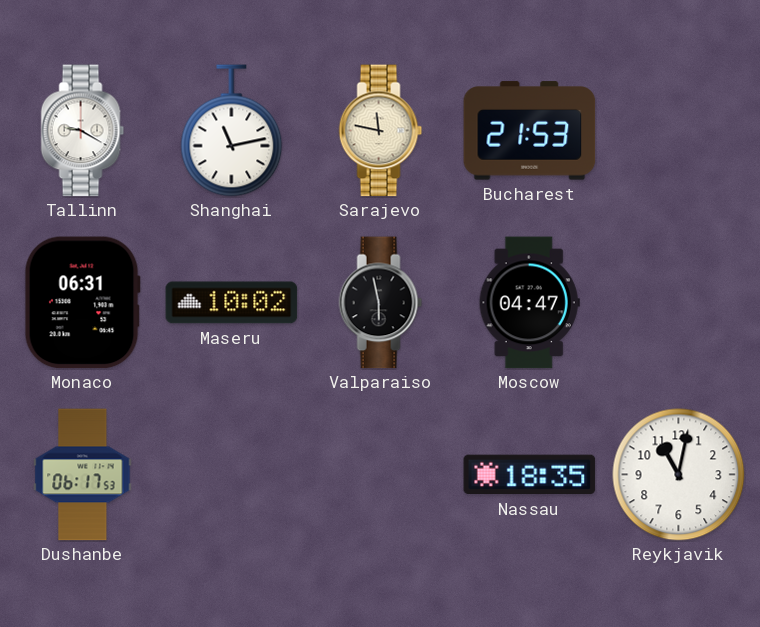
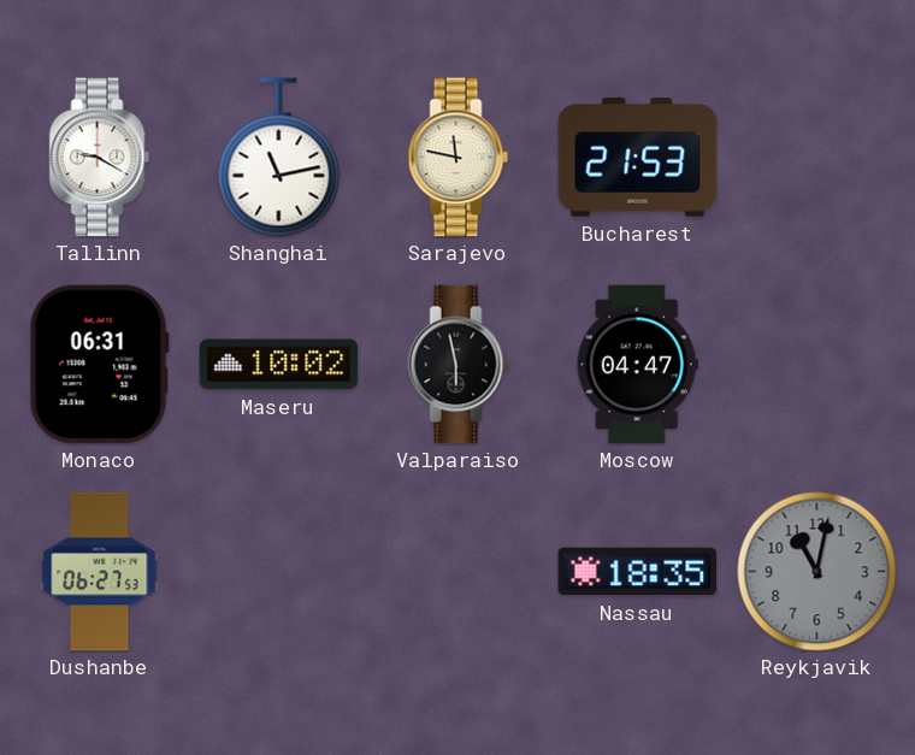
Dushanbe: 06:17 -> 06:27 (100, 572)
Reykjavik dial: white -> grey (817, 572)
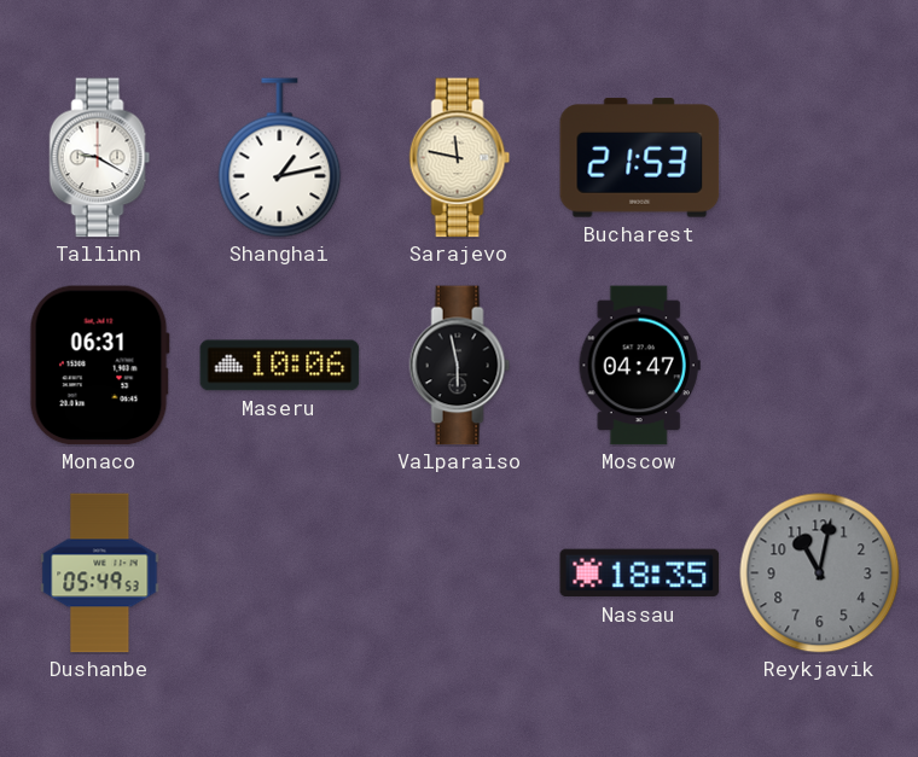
Shanghai: 11:13 -> 1:13 (280, 158)
Maseru: 10:02 -> 10:06 (280, 366)
Dushanbe: 06:27 -> 05:49 (100, 573)
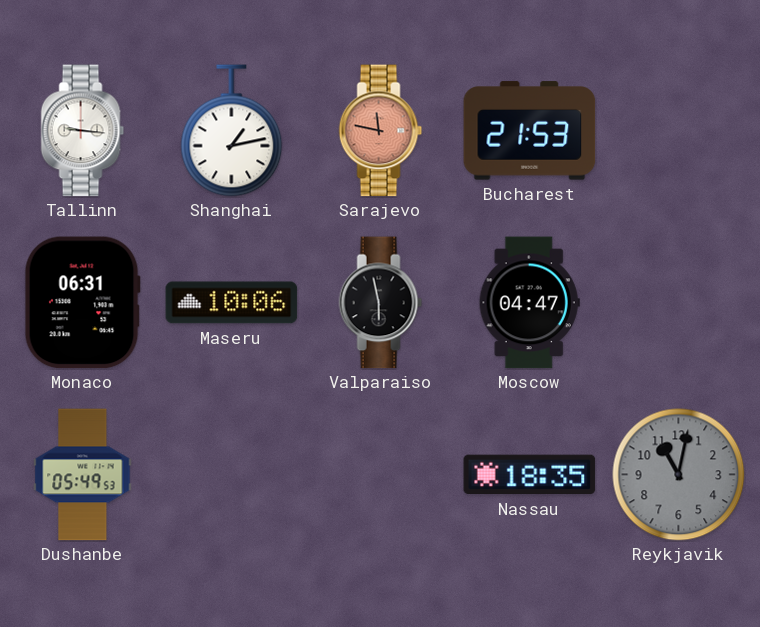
Tallinn: 9:20 -> 9:16 (83, 131)
Sarajevo dial: cream -> salmon (381, 131)
